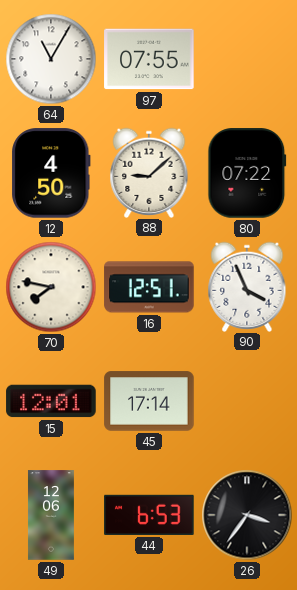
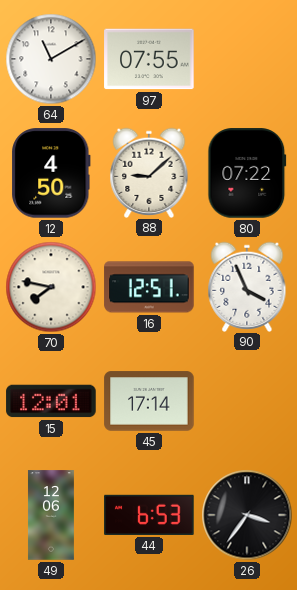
64: 11:05 -> 11:10 (51, 59)
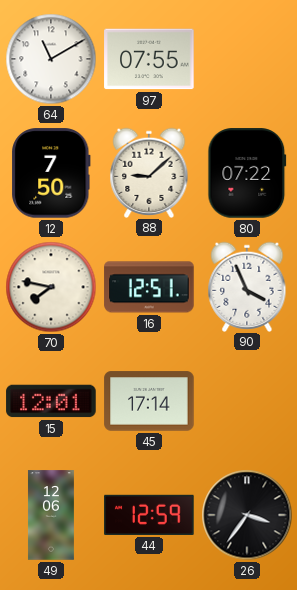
12: 4:50 -> 7:50 (51, 173)
44: 6:53 -> 12:59 (149, 515)
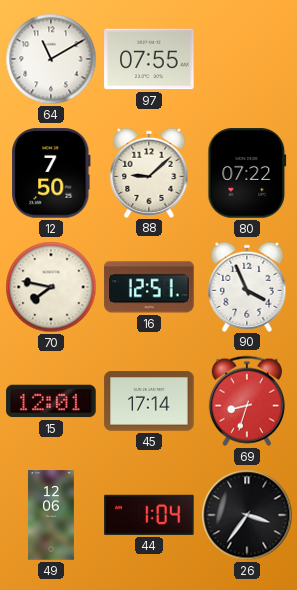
69: none -> 8:33 (247, 401)
44: 12:59 -> 1:04 (149, 515)
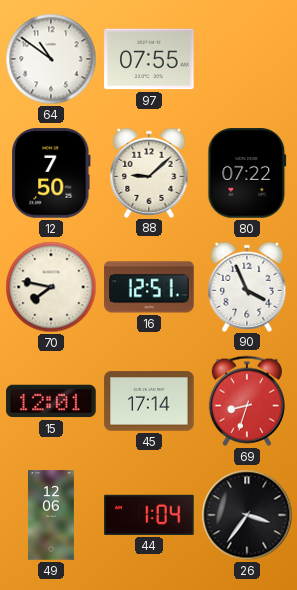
64: 11:10 -> 10:51 (51, 59)
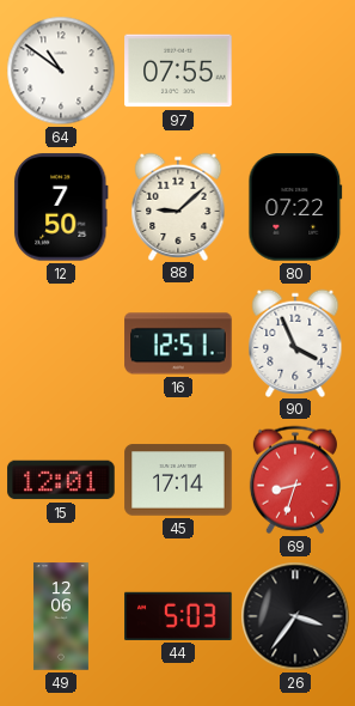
70: 7:47 -> none (51, 287)
44: 1:04 -> 5:03 (178, 616)
